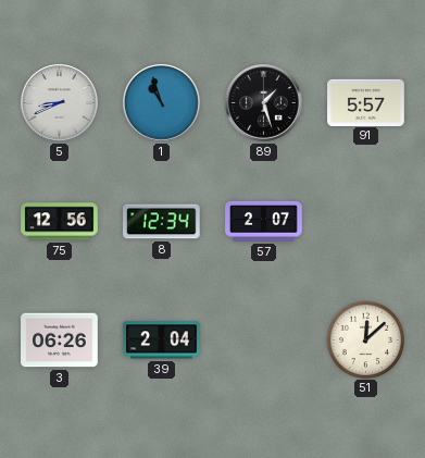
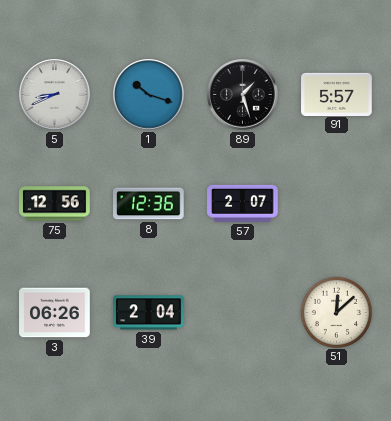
1: 10:57 -> 10:18 (149, 95)
8: 12:34 -> 12:36 (149, 204)
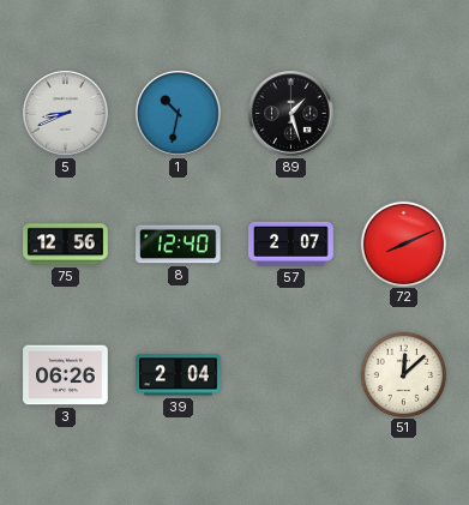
1: 10:18 -> 10:32 (179, 114)
91: 5:57 -> none (337, 94)
8: 12:36 -> 12:40 (179, 245)
72: none -> 8:11 (403, 244)
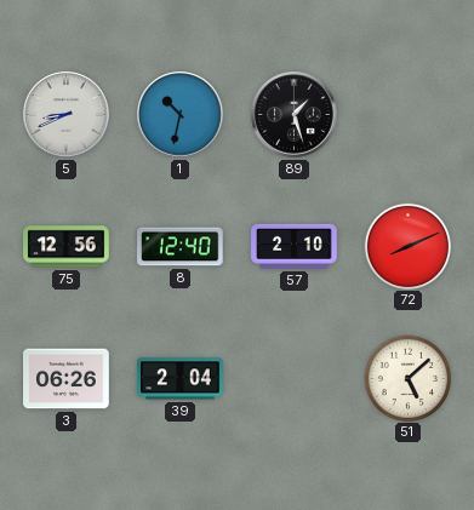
57: 2:07 -> 2:10 (295, 246)
51: 12:08 -> 5:08 (407, 378)
